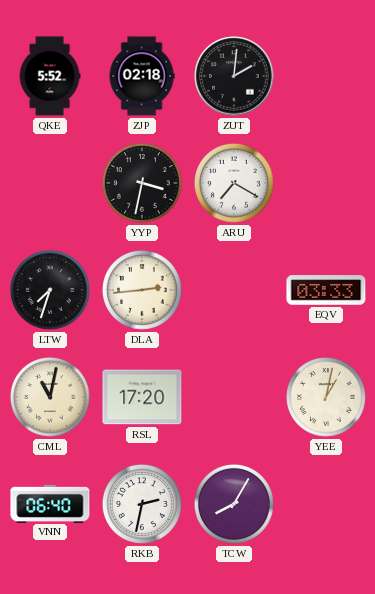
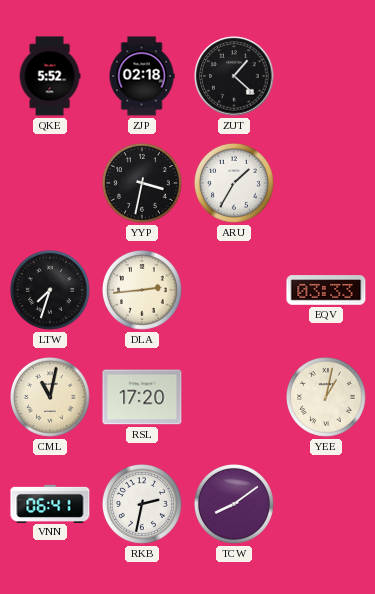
ZUT: 2:01 -> 1:22 (234, 76)
ARU: 7:20 -> 1:35 (234, 183)
VNN: 06:40 -> 06:41 (50, 503)
TCW: 8:05 -> 8:09 (234, 504)
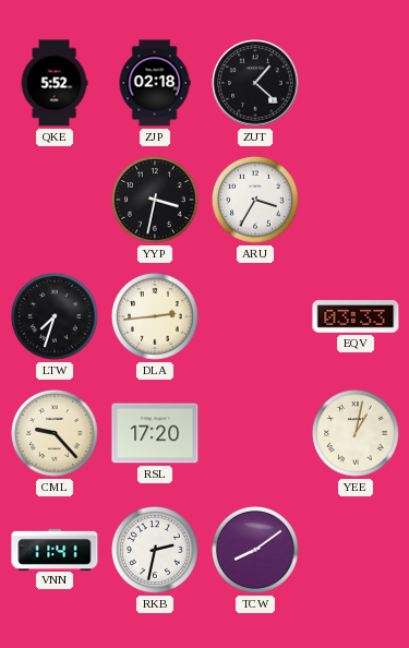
ARU: 1:35 -> 3:35 (255, 200)
CML: 11:02 -> 9:23 (55, 433)
VNN: 06:41 -> 11:41 (55, 549)
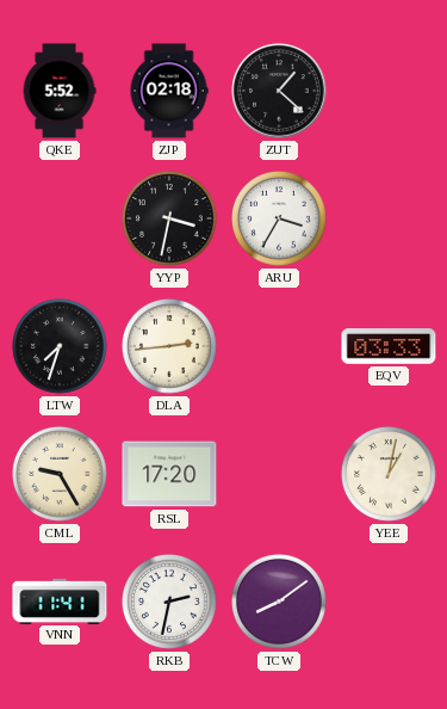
CML: 9:23 -> 9:25 (60, 474)
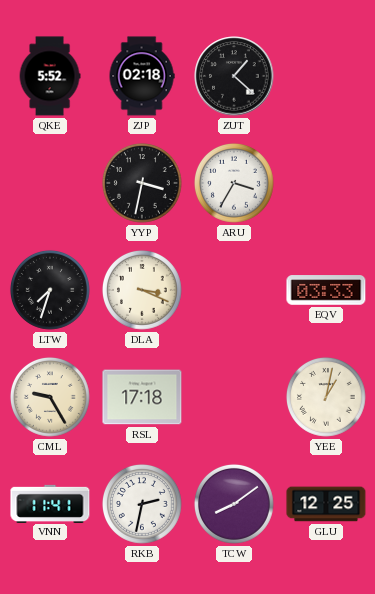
DLA: 2:44 -> 3:19 (142, 290)
RSL: 17:20 -> 17:18 (142, 397)
GLU: none -> 12:25 (326, 504)
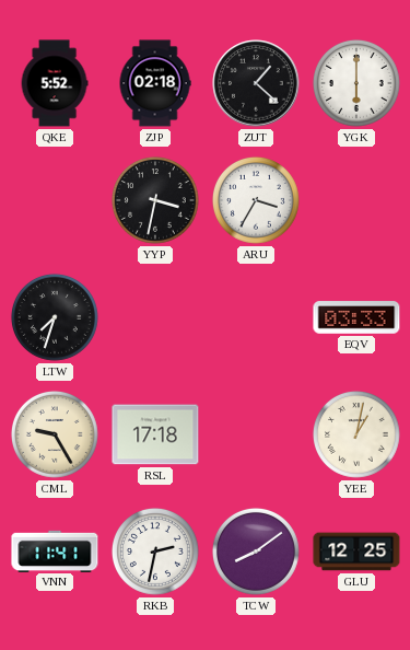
YGK: none -> 6:00 (356, 83)
DLA: 3:19 -> none (142, 290)
